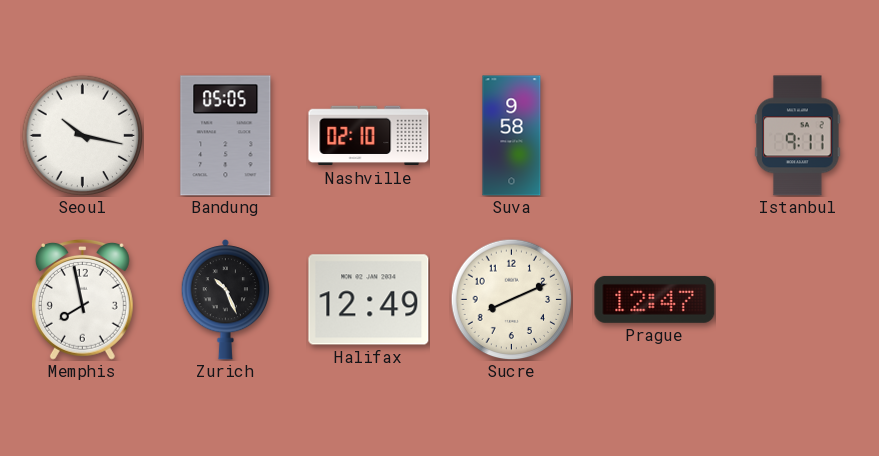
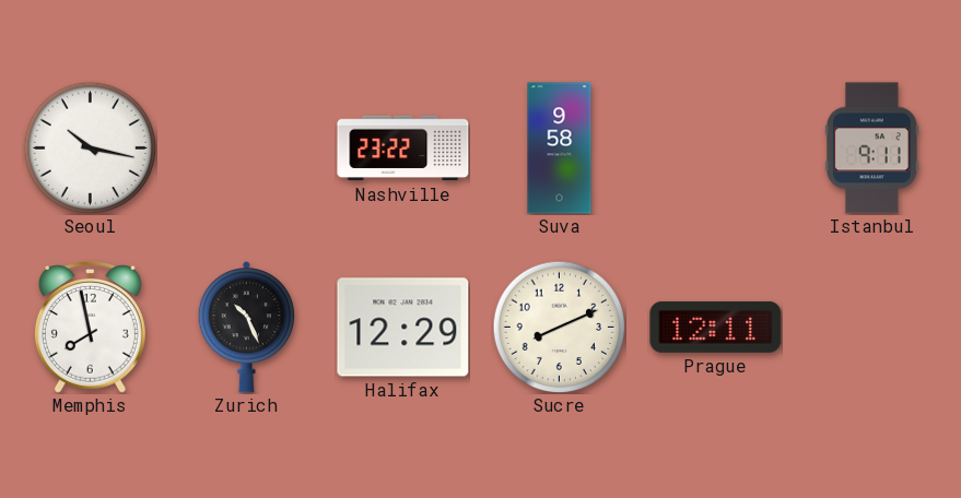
Bandung: 05:05 -> none (226, 136)
Nashville: 02:10 -> 23:22 (403, 149)
Halifax: 12:49 -> 12:29 (403, 328)
Prague: 12:47 -> 12:11 (716, 327)
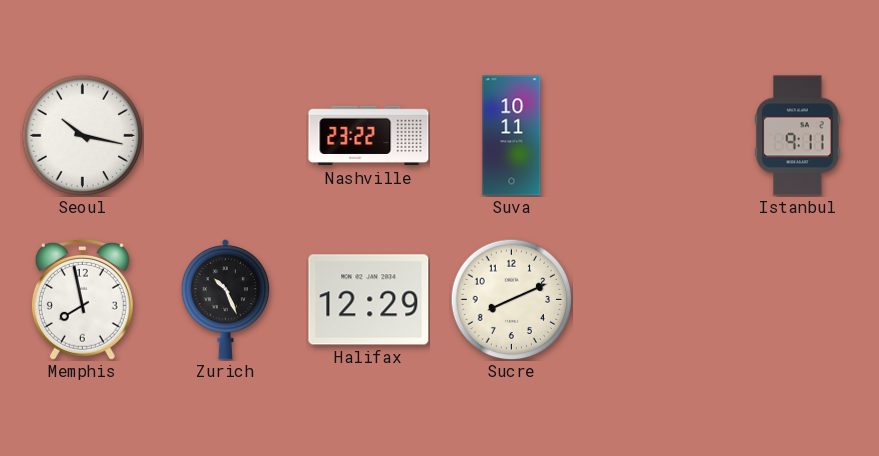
Suva: 9:58 -> 10:11 (512, 136)
Prague: 12:11 -> none (716, 327)
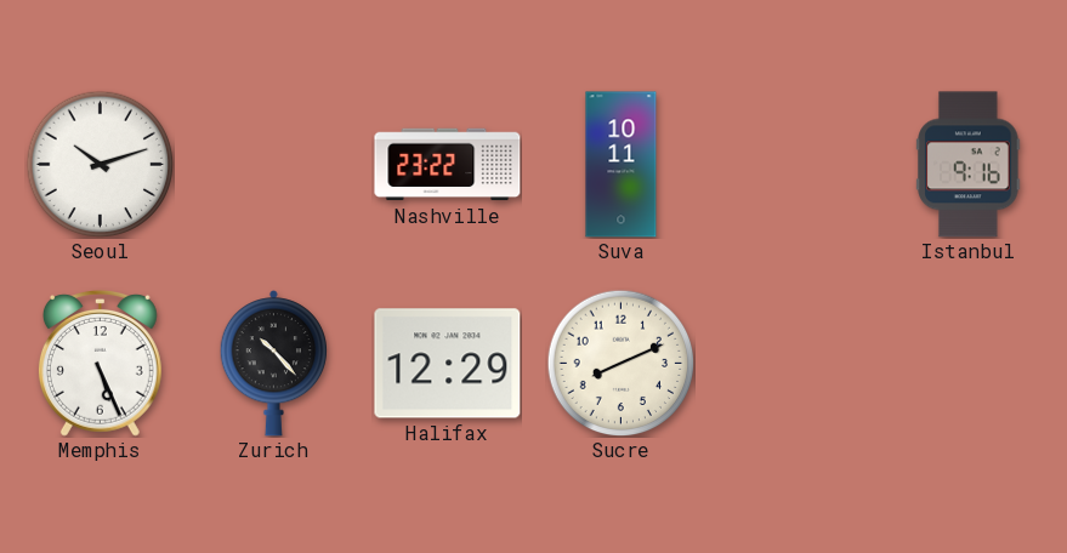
Seoul: 10:17 -> 10:12 (100, 164)
Istanbul: 9:11 -> 9:16 (969, 165)
Memphis: 7:58 -> 5:26 (100, 363)
Zurich: 10:26 -> 10:23 (273, 364)
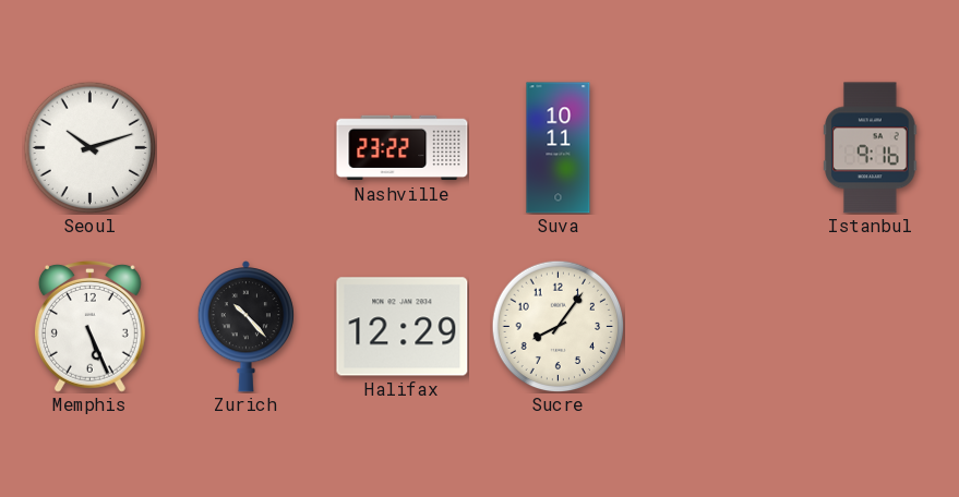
Sucre: 8:11 -> 8:06 (558, 326)
